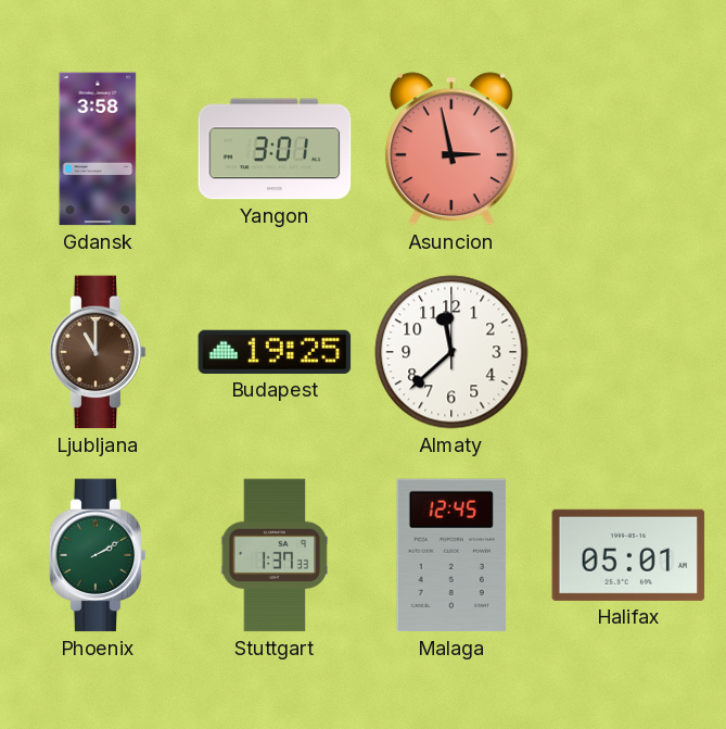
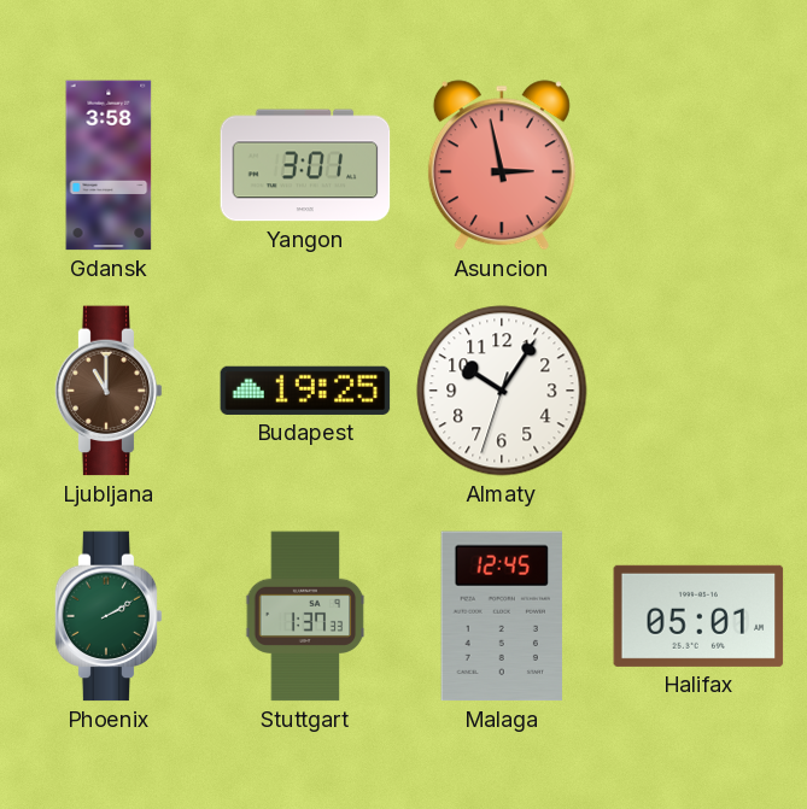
Almaty: 11:38 -> 10:05 (502, 391)
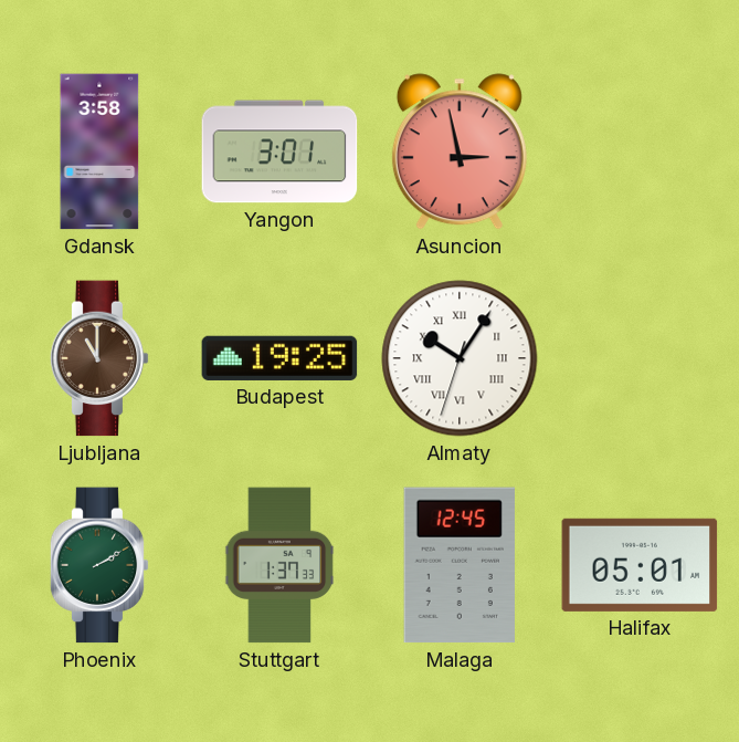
Almaty numerals: Arabic -> Roman (460, 358)
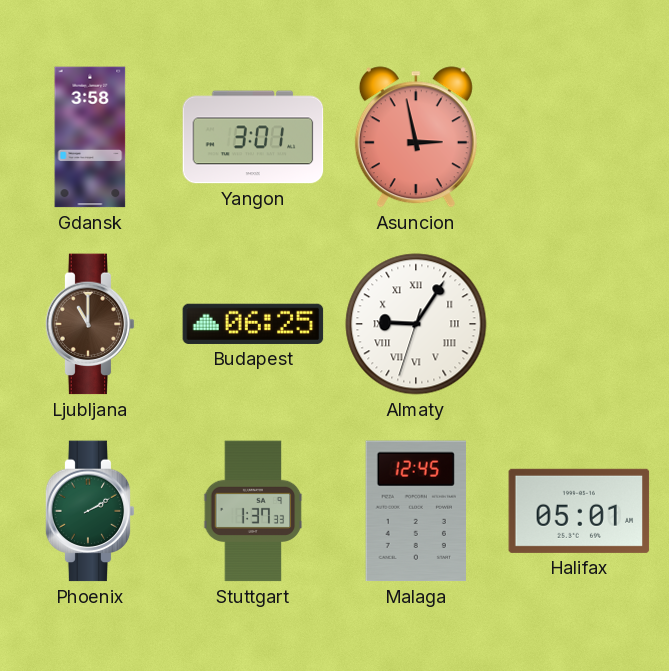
Budapest: 19:25 -> 06:25 (253, 324)
Almaty: 10:05 -> 9:05 (416, 324)
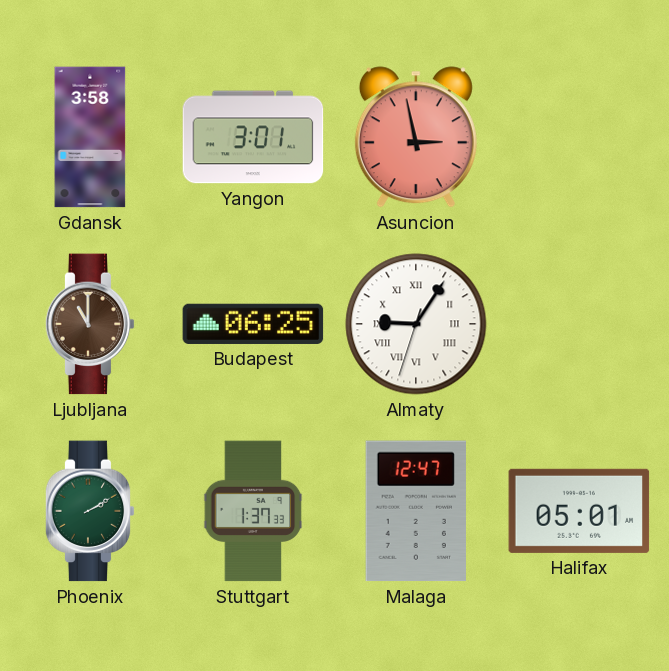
Malaga: 12:45 -> 12:47 (416, 511)
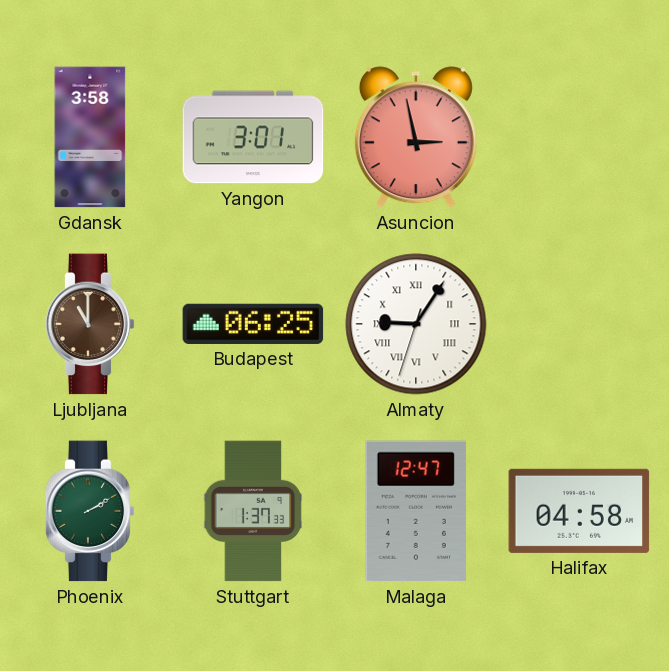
Halifax: 05:01 -> 04:58 (579, 511)
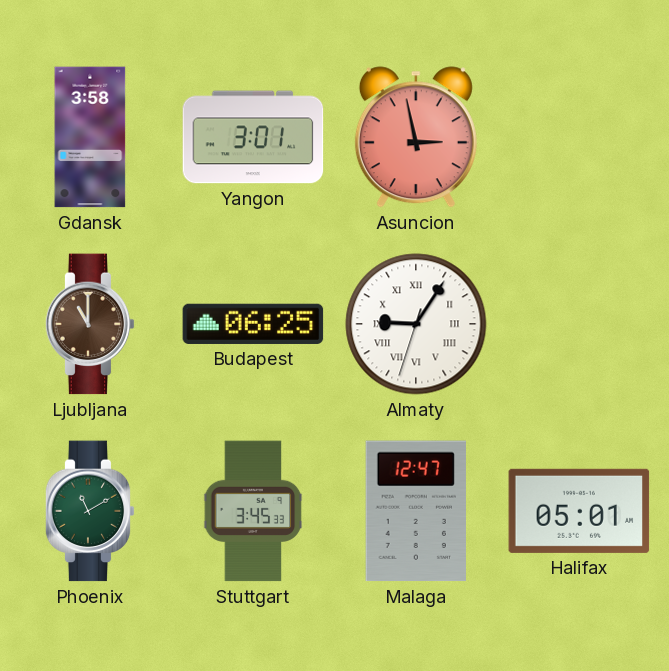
Phoenix: 2:10 -> 11:10 (90, 511)
Stuttgart: 1:37 -> 3:45 (253, 511)
Halifax: 04:58 -> 05:01 (579, 511)
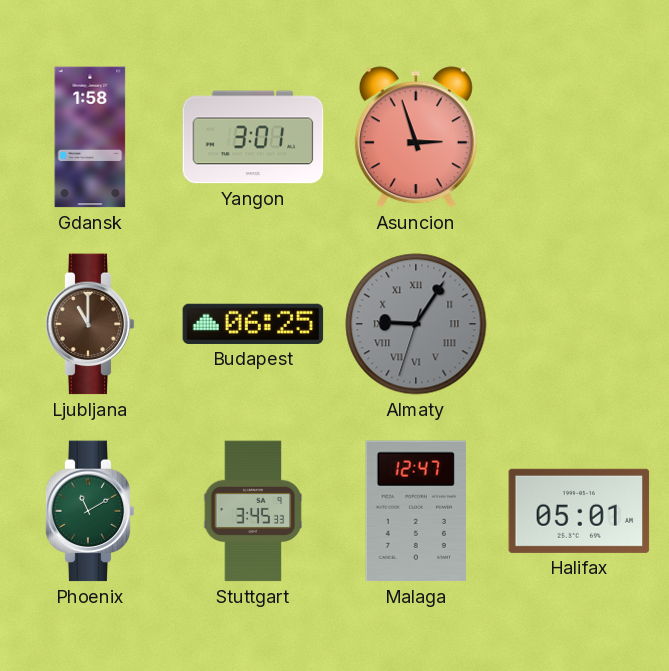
Gdansk: 3:58 -> 1:58 (90, 137)
Asuncion: 2:58 -> 2:57 (416, 137)
Almaty dial: white -> grey (416, 324)
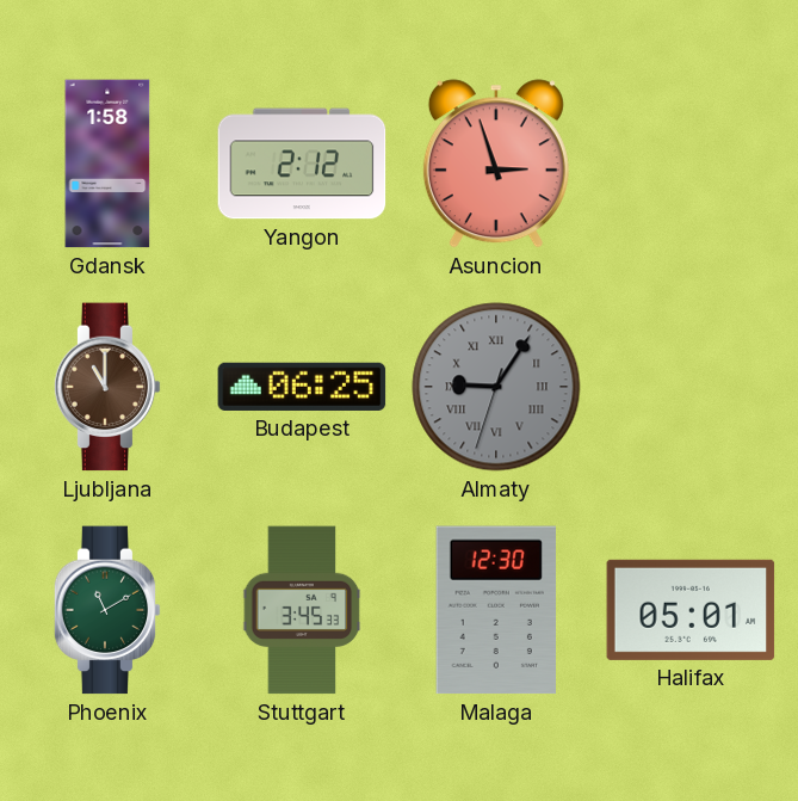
Yangon: 3:01 -> 2:12 (302, 164)
Malaga: 12:47 -> 12:30 (496, 610)
